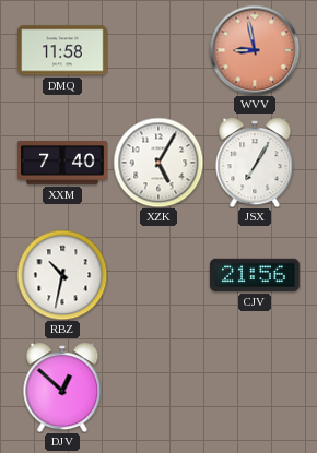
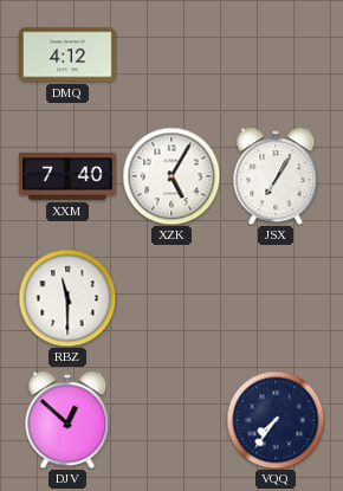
DMQ: 11:58 -> 4:12 (67, 54)
WVV: 8:58 -> none (255, 50)
RBZ: 10:32 -> 11:30 (67, 298)
CJV: 21:56 -> none (255, 275)
VQQ: none -> 7:36 (276, 420)
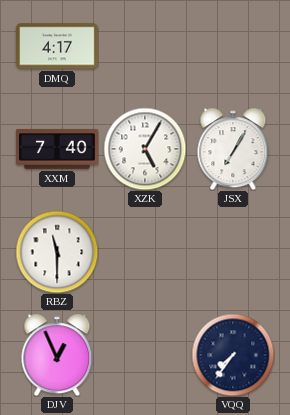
DMQ: 4:12 -> 4:17 (57, 46)
DJV: 12:52 -> 12:56 (57, 355)
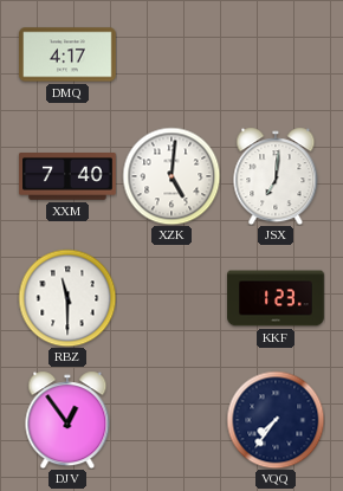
XZK: 5:05 -> 5:01 (171, 176)
JSX: 7:05 -> 7:01 (276, 176)
KKF: none -> 1:23 (276, 298)
DJV: 12:56 -> 12:54 (67, 420)
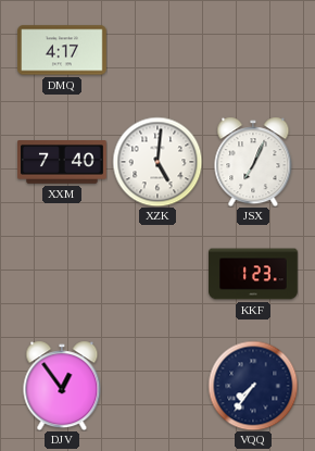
JSX: 7:01 -> 7:04 (253, 162)
RBZ: 11:30 -> none (67, 298)
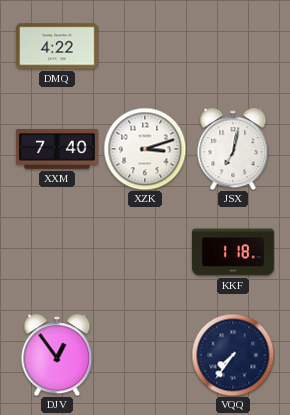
DMQ: 4:17 -> 4:22 (57, 46)
XZK: 5:01 -> 3:12 (145, 149)
JSX: 7:04 -> 7:02 (233, 149)
KKF: 1:23 -> 1:18 (233, 252)
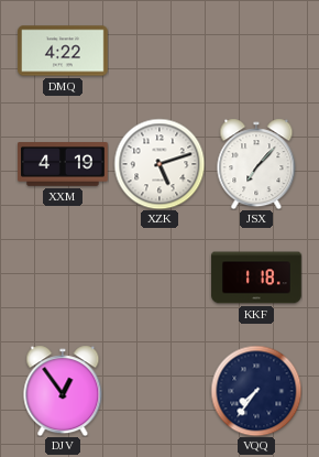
XXM: 7:40 -> 4:19 (63, 165)
XZK: 3:12 -> 5:12 (159, 164)
JSX: 7:02 -> 7:07 (256, 164)
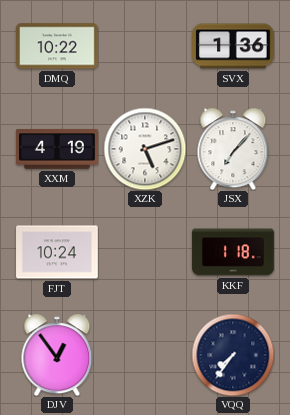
DMQ: 4:22 -> 10:22 (57, 46)
SVX: none -> 1:36 (233, 46)
FJT: none -> 10:24 (57, 252)
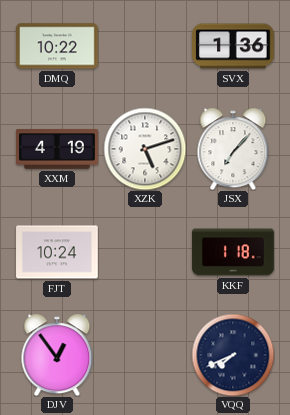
VQQ: 7:36 -> 7:41 (233, 355)
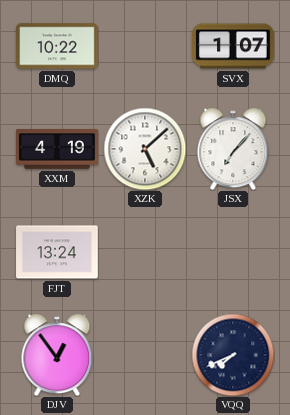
SVX: 1:36 -> 1:07 (233, 46)
XZK: 5:12 -> 5:08 (145, 149)
FJT: 10:24 -> 13:24 (57, 252)
KKF: 1:18 -> none (233, 252)
